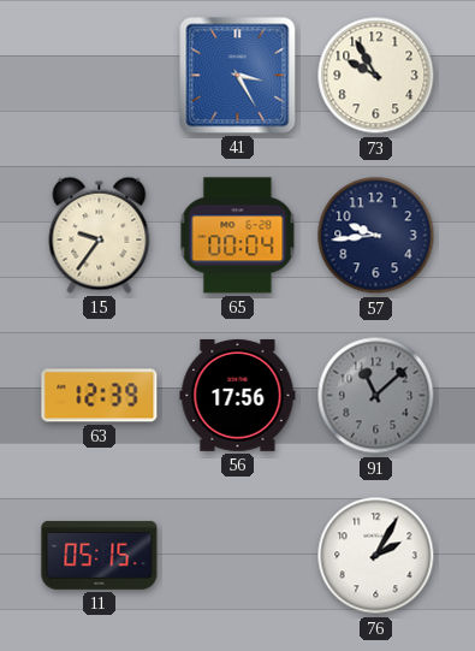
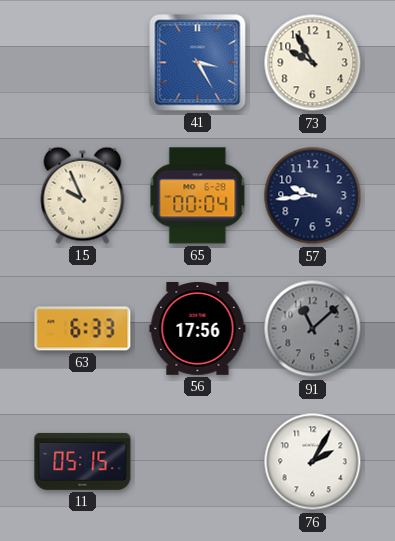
15: 9:36 -> 9:56 (83, 195)
63: 12:39 -> 6:33 (83, 329)
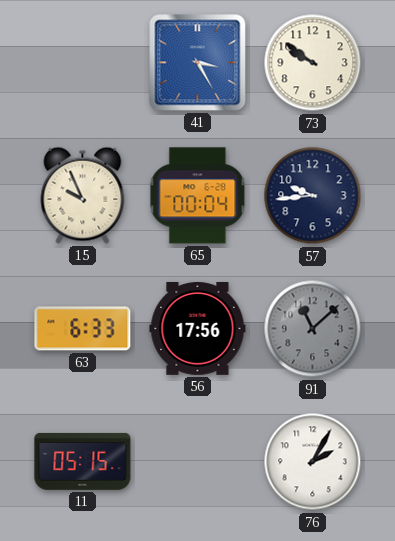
73: 9:55 -> 9:51 (313, 63)
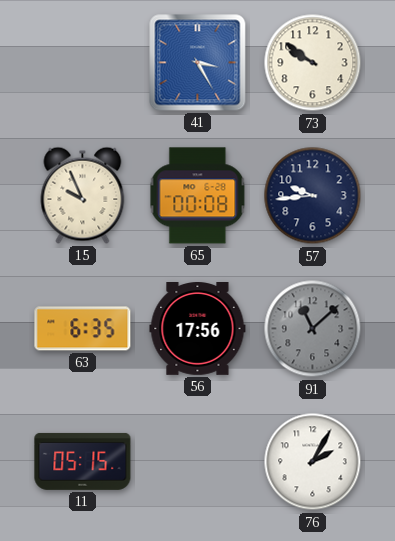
65: 00:04 -> 00:08 (198, 196)
63: 6:33 -> 6:35 (83, 329)
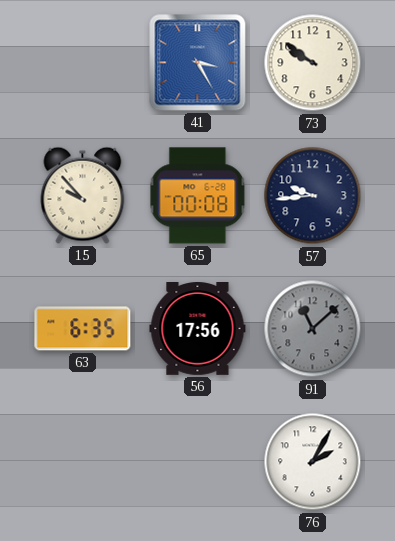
15: 9:56 -> 9:53 (83, 195)
11: 05:15 -> none (83, 461)
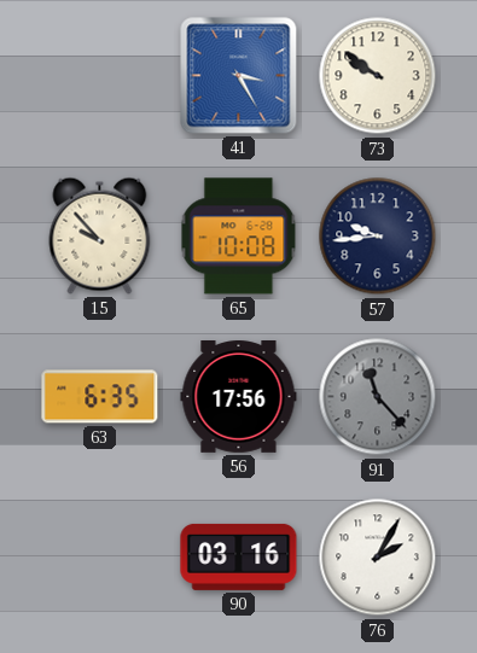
65: 00:08 -> 10:08 (239, 237)
91: 11:08 -> 11:23 (378, 397)
90: none -> 03:16 (239, 556)
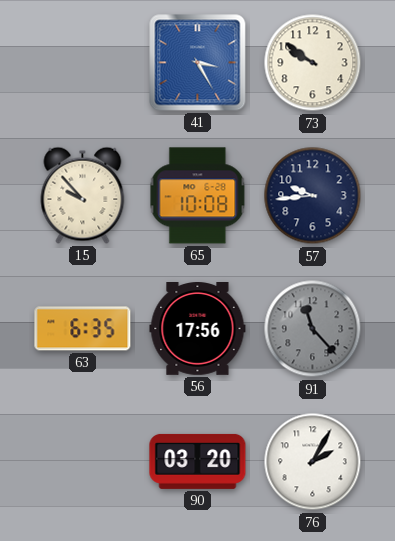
90: 03:16 -> 03:20 (198, 461)
